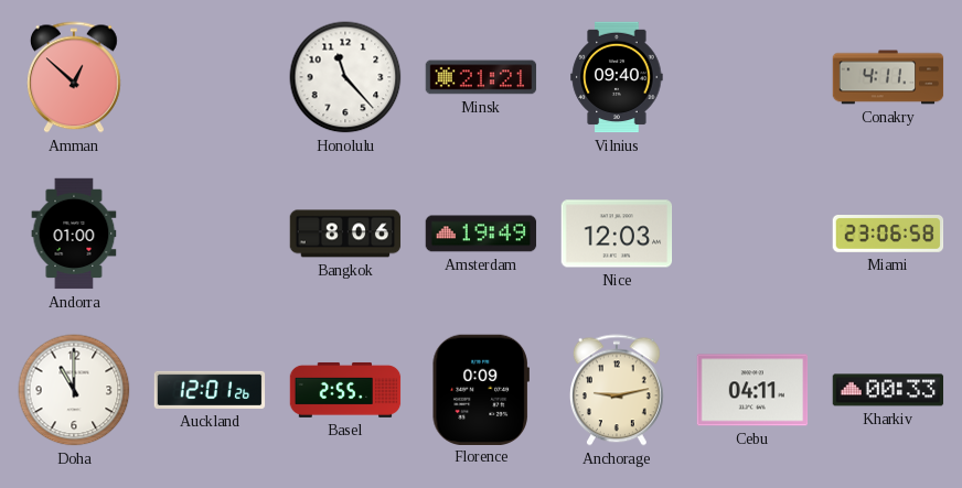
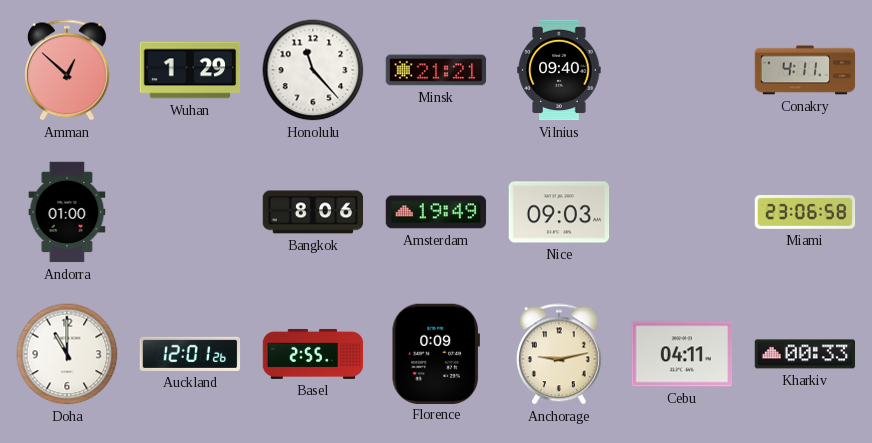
Wuhan: none -> 1:29 (190, 70)
Nice: 12:03 -> 09:03 (559, 212)
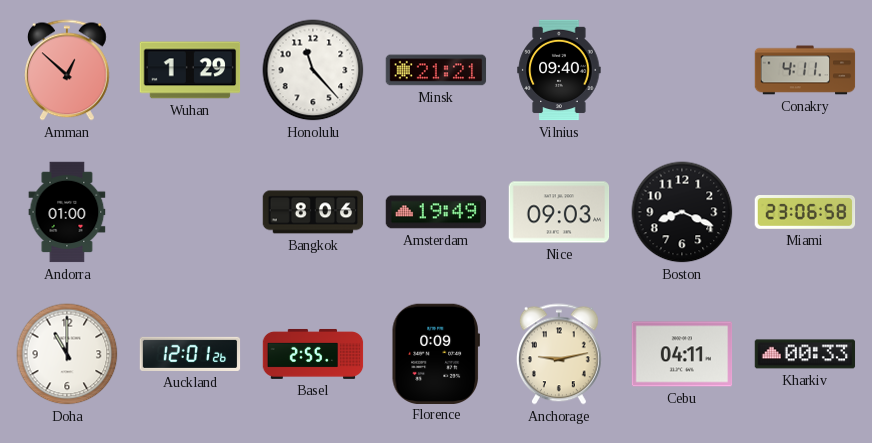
Boston: none -> 8:19 (682, 212)
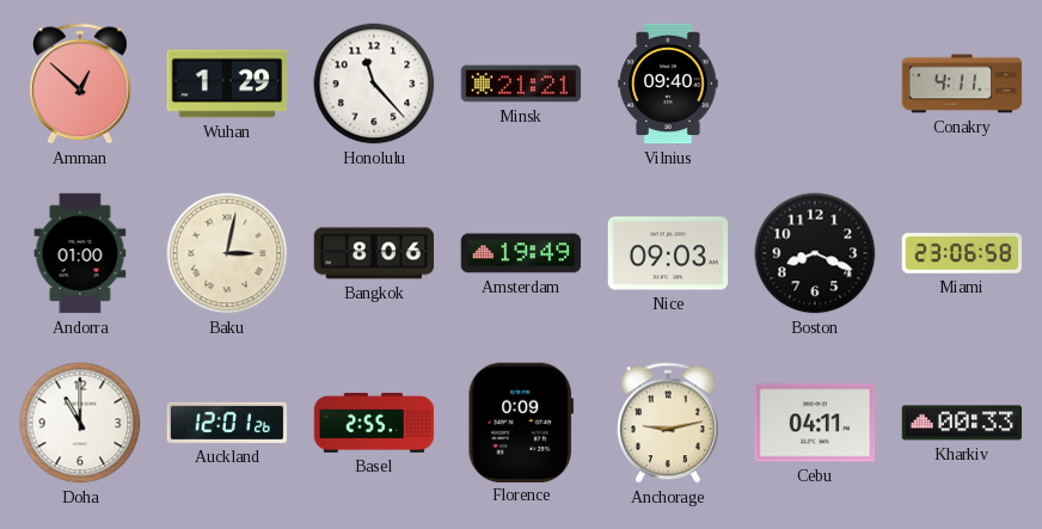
Baku: none -> 3:02 (227, 253)
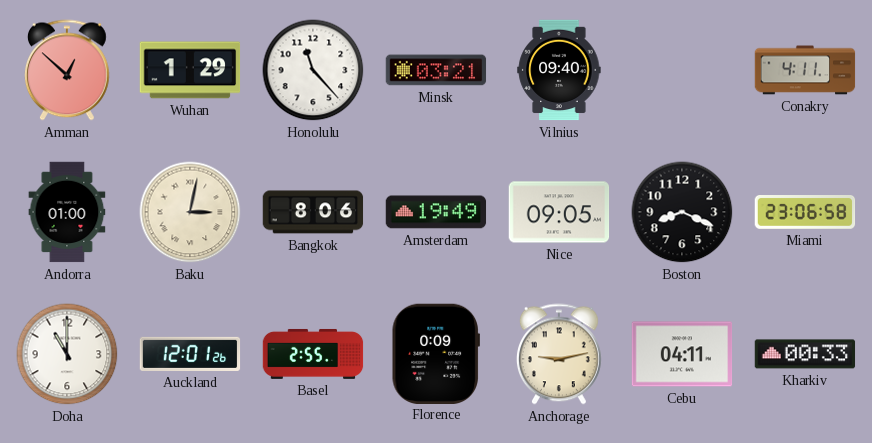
Minsk: 21:21 -> 03:21 (436, 70)
Nice: 09:03 -> 09:05 (559, 212)
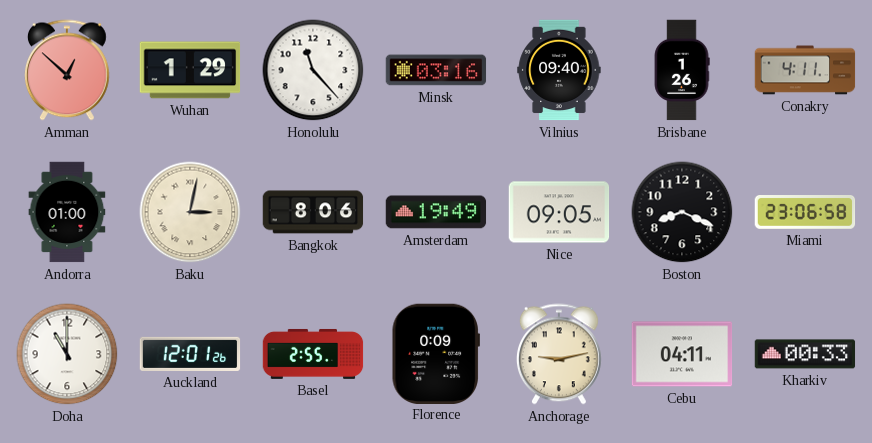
Minsk: 03:21 -> 03:16 (436, 70)
Brisbane: none -> 1:26 (682, 70)
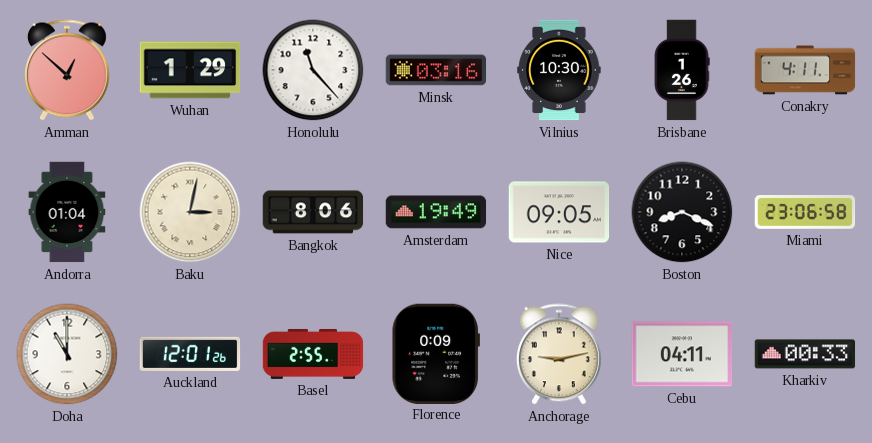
Vilnius: 09:40 -> 10:30 (559, 70)
Andorra: 01:00 -> 01:04 (67, 212)
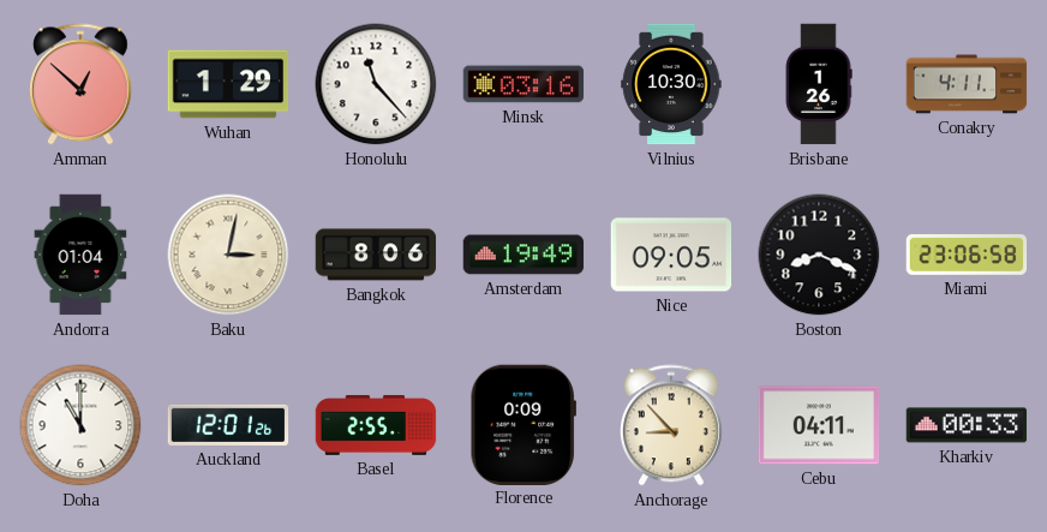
Anchorage: 9:13 -> 8:53 (671, 425)
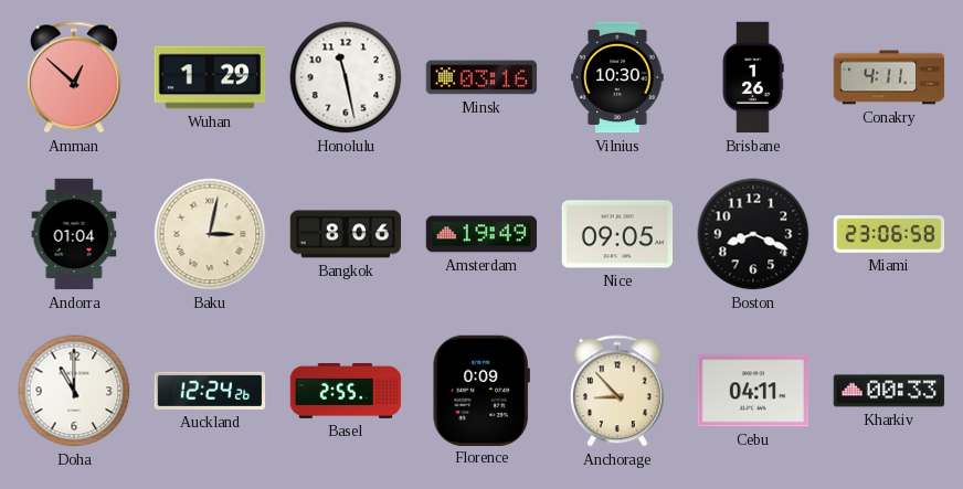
Honolulu: 11:23 -> 11:28 (346, 77)
Auckland: 12:01 -> 12:24 (210, 391)
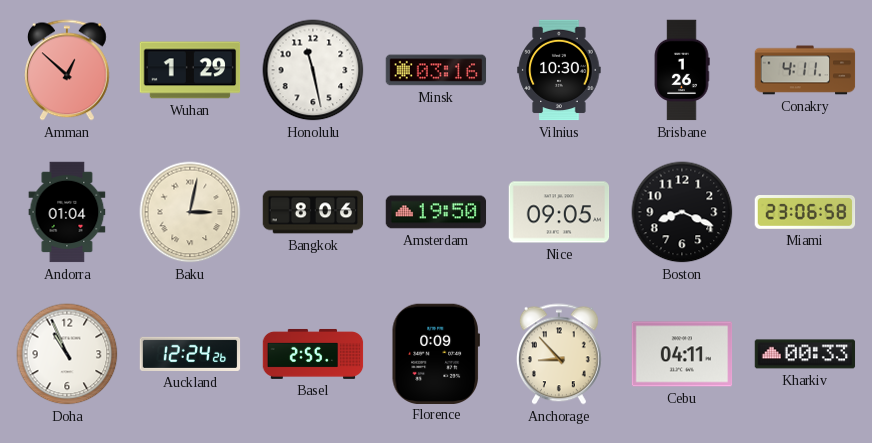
Amsterdam: 19:49 -> 19:50 (436, 212)
Doha: 11:00 -> 10:56 (67, 354)
